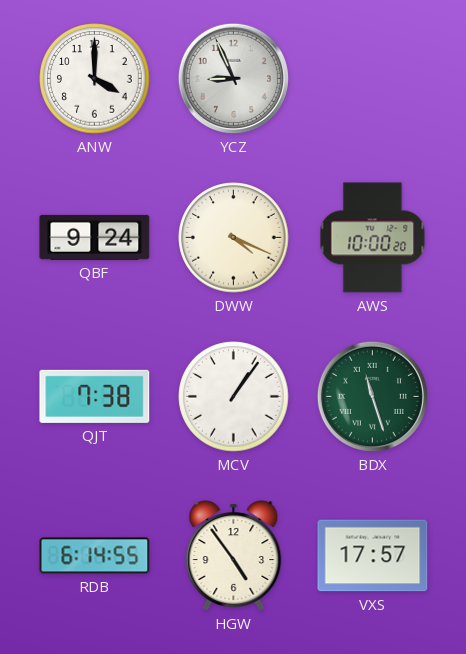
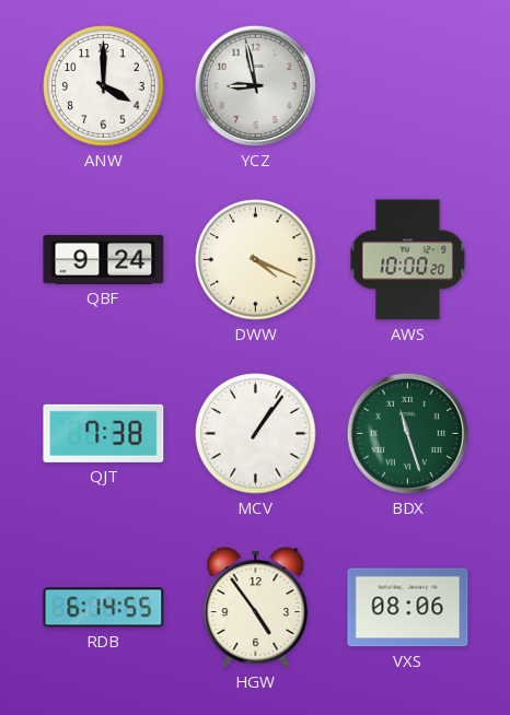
YCZ: 8:56 -> 8:58 (255, 85)
VXS: 17:57 -> 08:06 (408, 608)
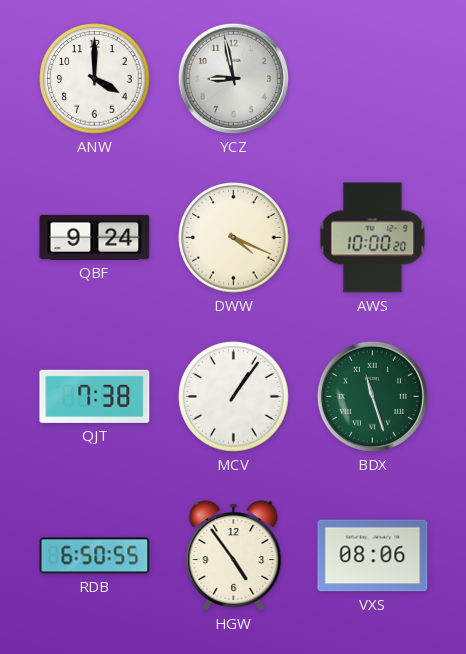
RDB: 6:14 -> 6:50 (95, 556)
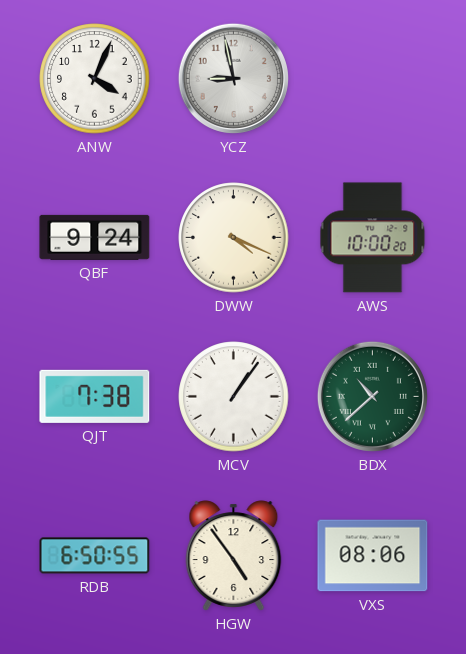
ANW: 4:00 -> 4:04 (95, 79)
BDX: 11:27 -> 10:38 (372, 396)
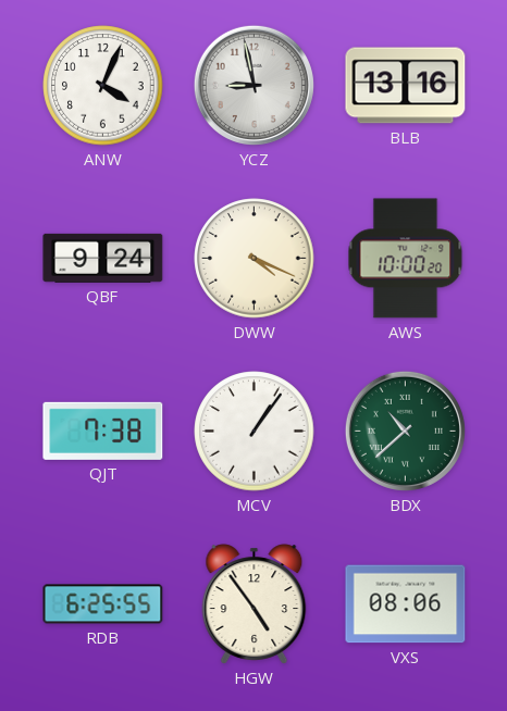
BLB: none -> 13:16 (406, 86)
RDB: 6:50 -> 6:25 (103, 604)
